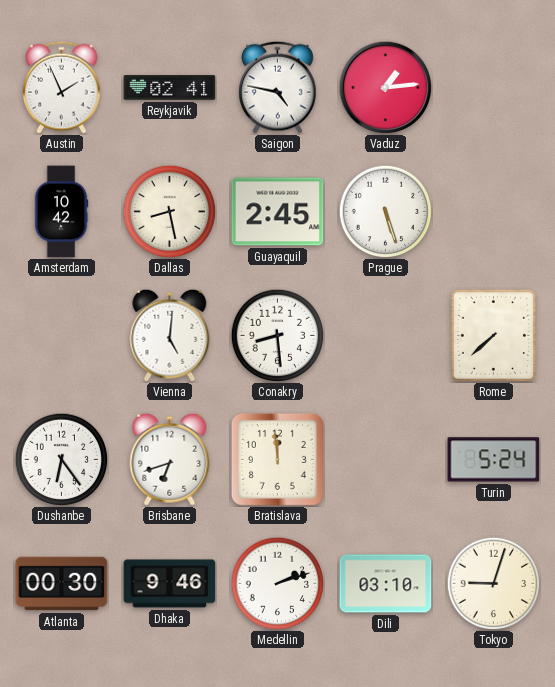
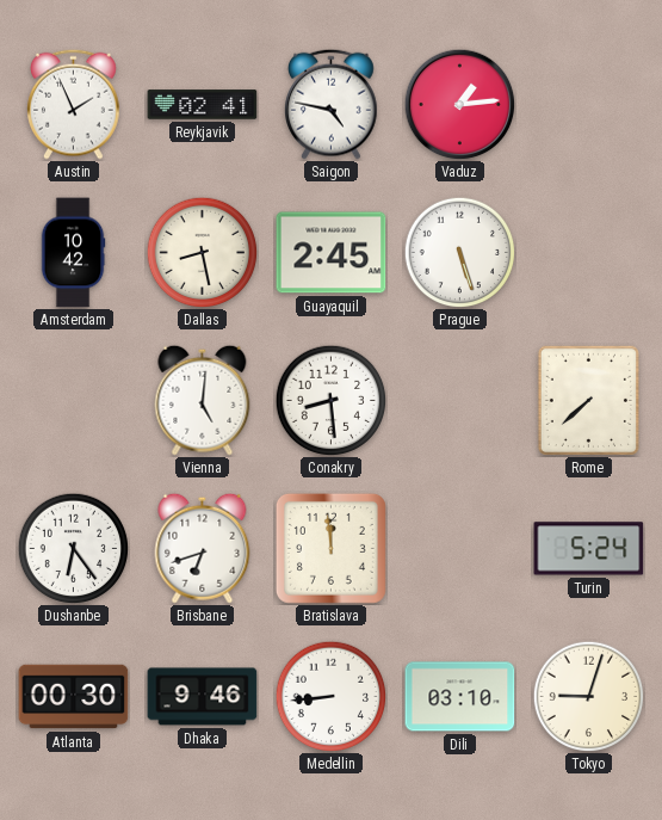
Medellin: 2:12 -> 8:44 (330, 696)
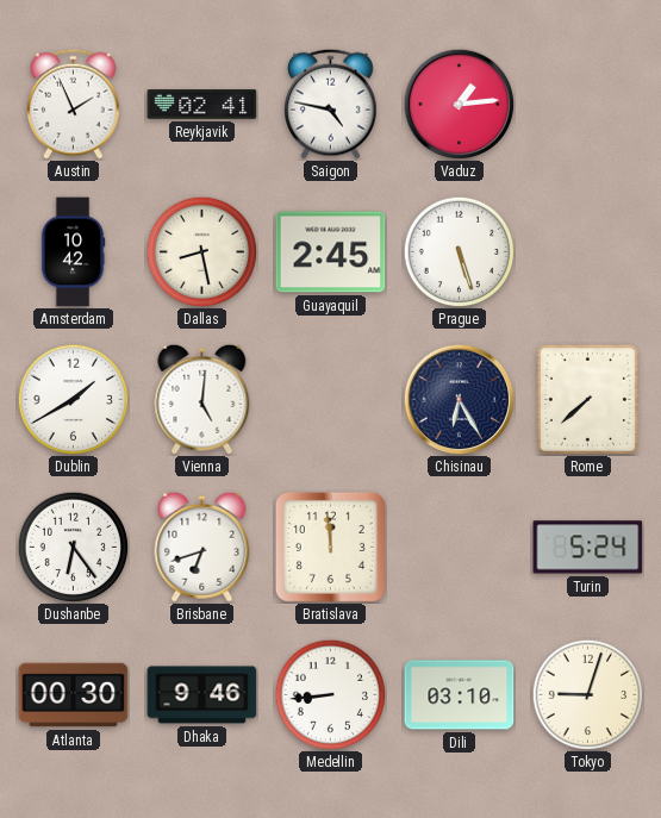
Dublin: none -> 1:40 (73, 399)
Conakry: 8:29 -> none (330, 400)
Chisinau: none -> 6:25 (459, 399)
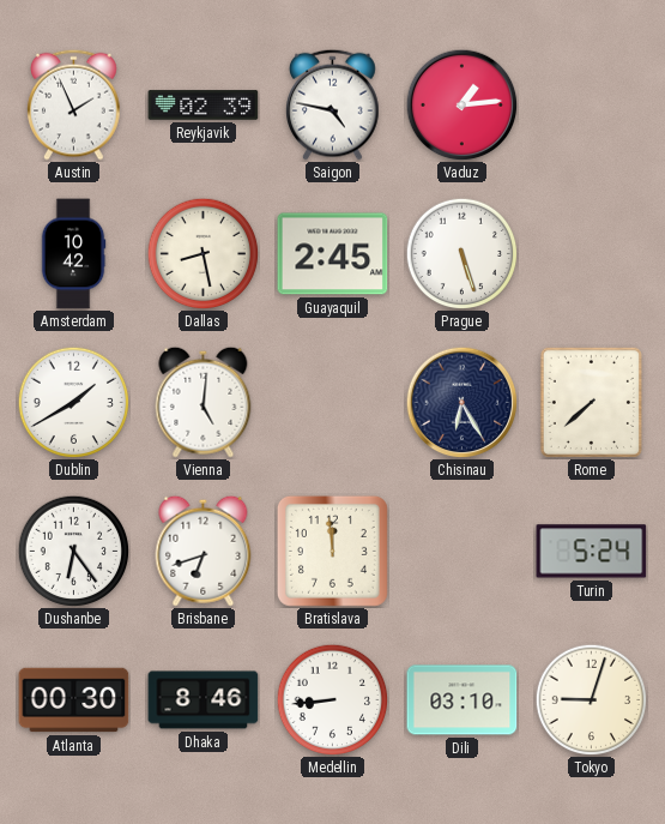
Reykjavik: 02:41 -> 02:39 (204, 106)
Dhaka: 9:46 -> 8:46 (204, 700)
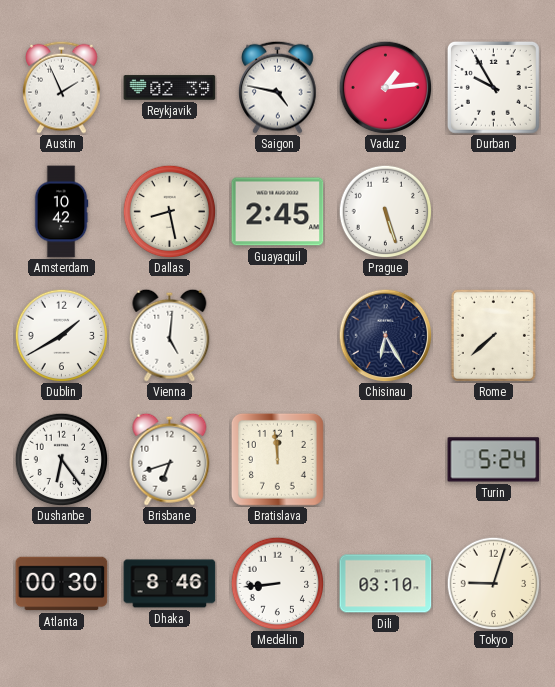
Durban: none -> 9:55 (494, 88)
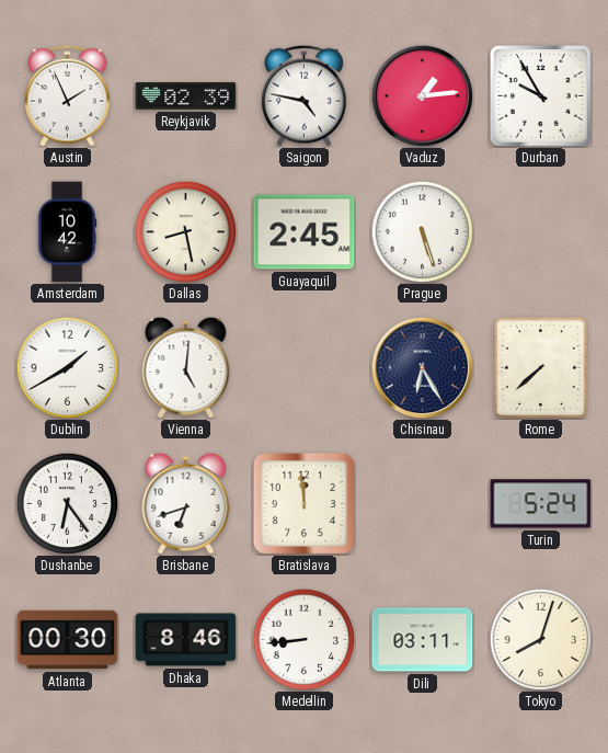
Dili: 03:10 -> 03:11 (423, 640)
Tokyo: 9:03 -> 8:03 (540, 639)
